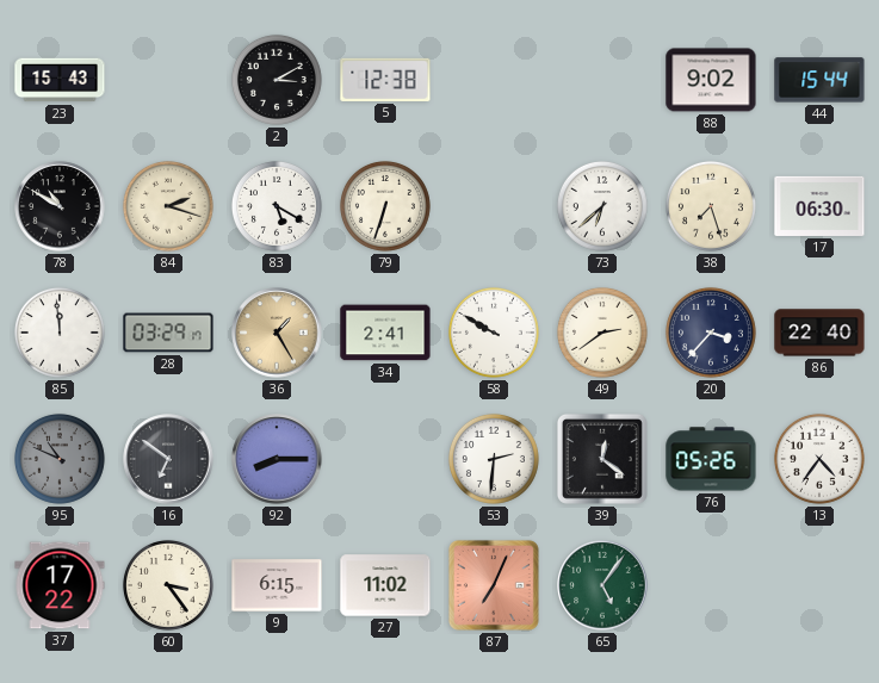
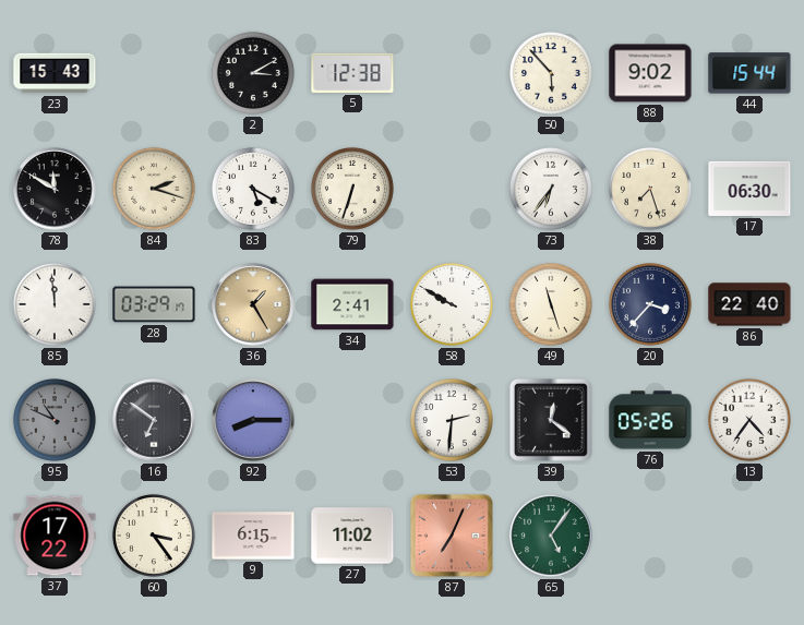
50: none -> 5:53 (551, 73)
78: 10:50 -> 11:50 (55, 189)
73: 6:38 -> 6:36 (551, 189)
49: 2:39 -> 11:27 (551, 304)
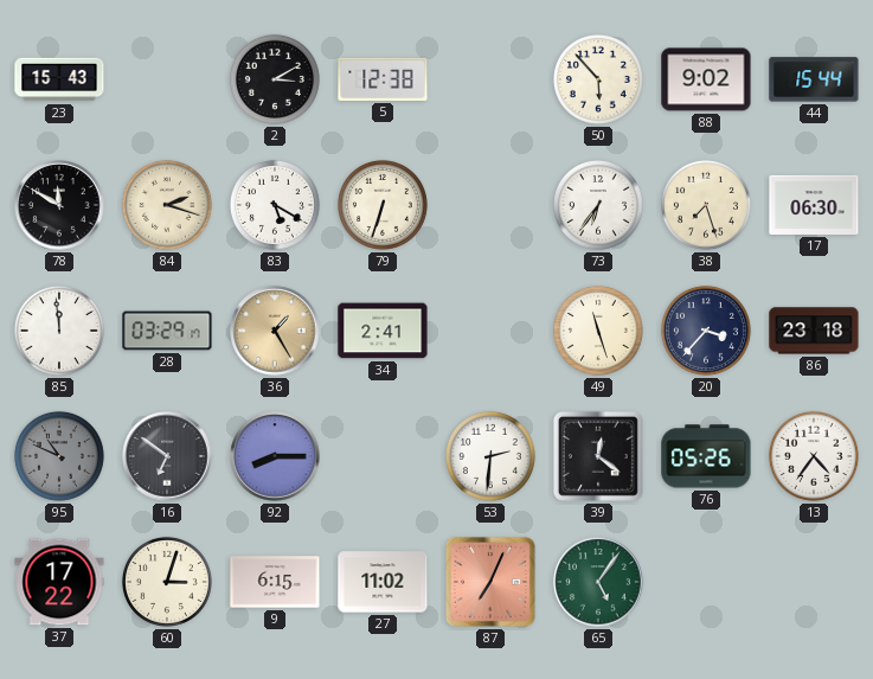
58: 9:50 -> none (452, 304)
86: 22:40 -> 23:18 (814, 331)
60: 3:24 -> 3:03 (167, 582)
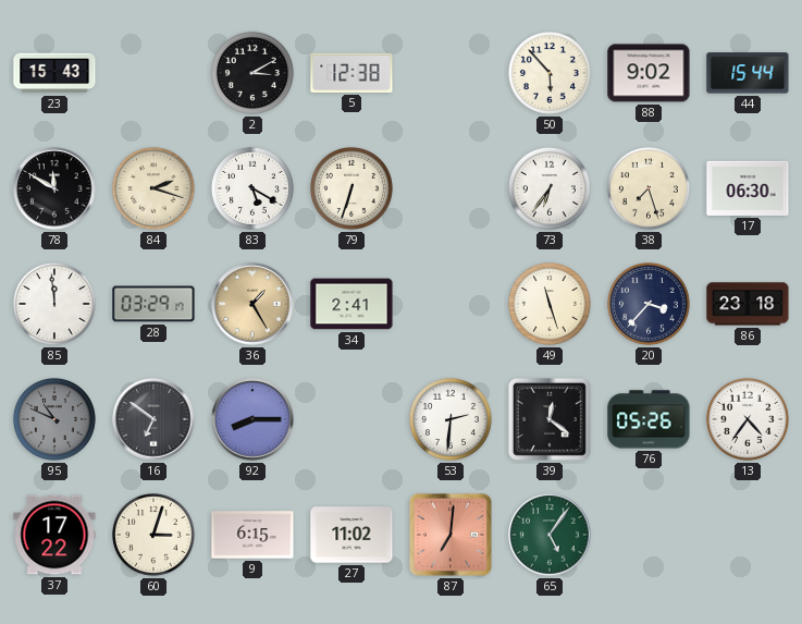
87: 7:04 -> 7:01 (451, 535)
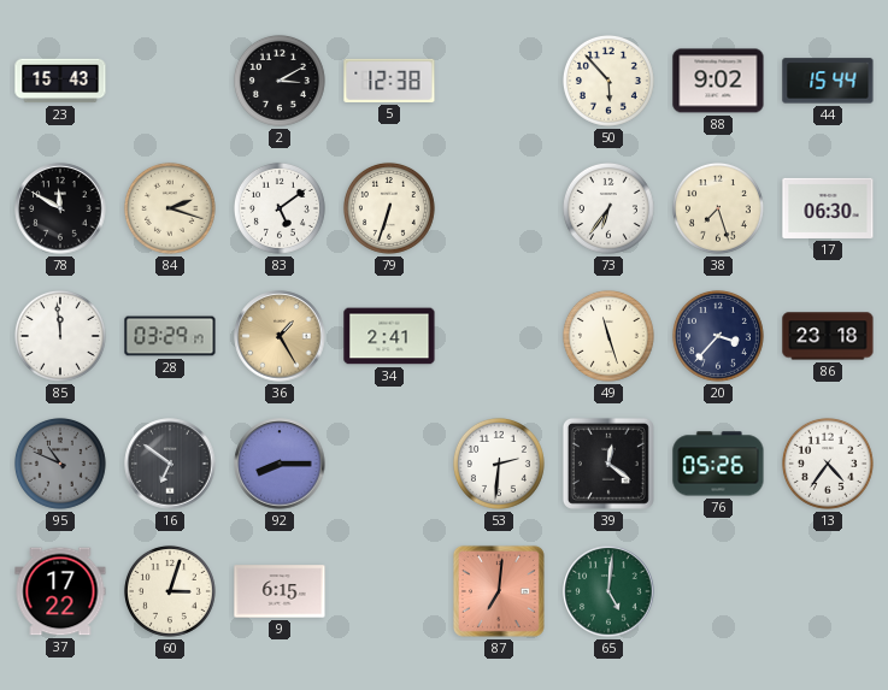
83: 5:20 -> 5:09 (280, 208)
27: 11:02 -> none (351, 535)
65: 5:06 -> 5:01 (608, 591)
